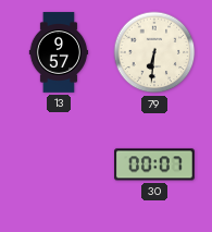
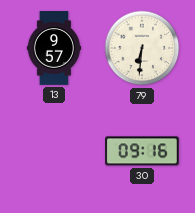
30: 00:07 -> 09:16 (143, 151)
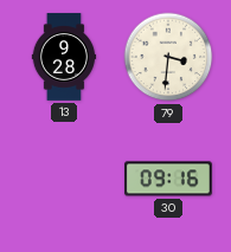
13: 9:57 -> 9:28 (64, 57)
79: 6:31 -> 3:31 (168, 57)
